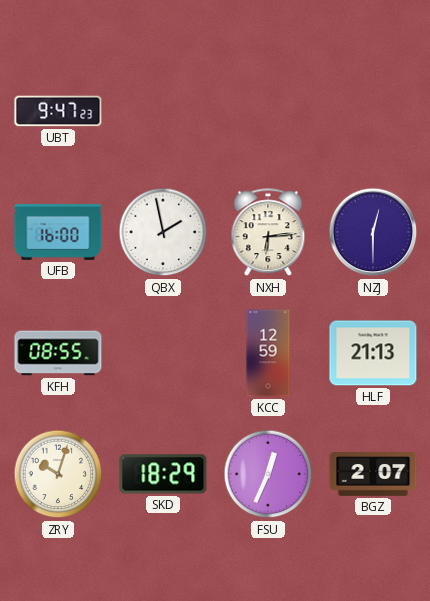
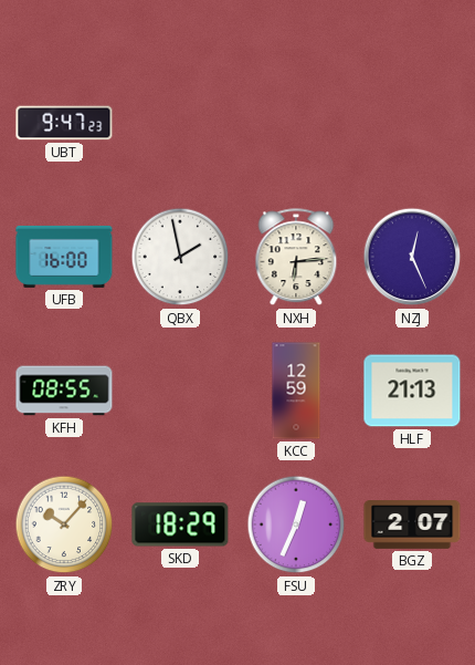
NZJ: 12:30 -> 12:26 (412, 257)
ZRY: 10:03 -> 10:07 (64, 524)
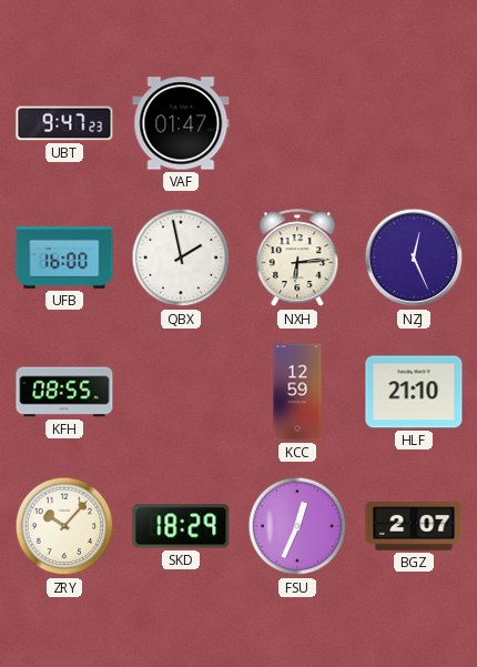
VAF: none -> 01:47 (181, 123)
HLF: 21:13 -> 21:10 (414, 392)
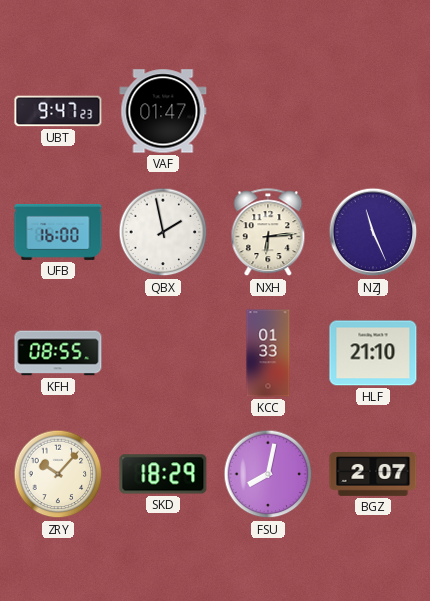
NZJ: 12:26 -> 11:26 (373, 232)
KCC: 12:59 -> 01:33 (268, 353)
FSU: 12:34 -> 8:02 (268, 474)
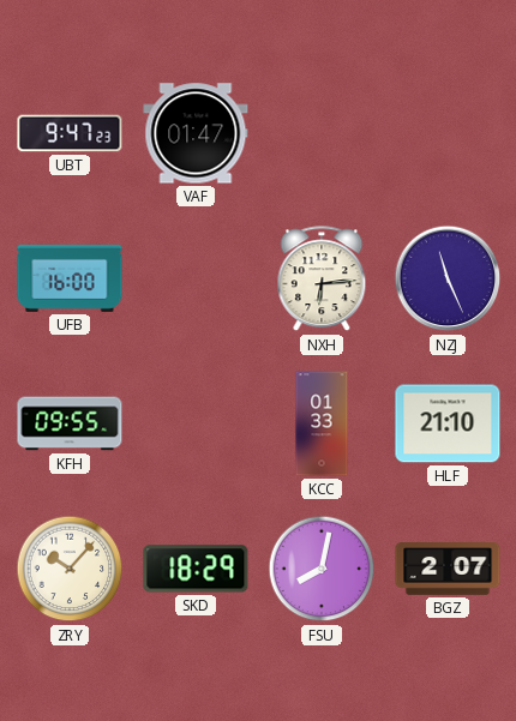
QBX: 1:58 -> none (163, 232)
KFH: 08:55 -> 09:55 (70, 423)
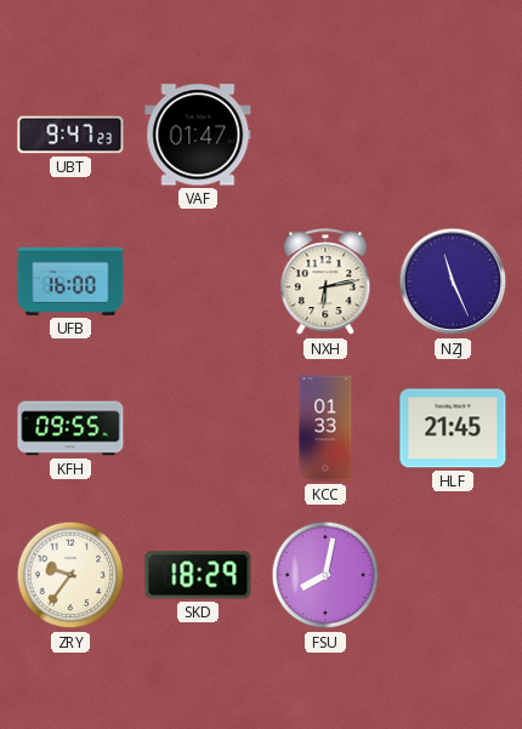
NXH: 6:14 -> 6:13 (325, 283)
HLF: 21:10 -> 21:45 (453, 428)
ZRY: 10:07 -> 9:36 (70, 575)
BGZ: 2:07 -> none (448, 569)
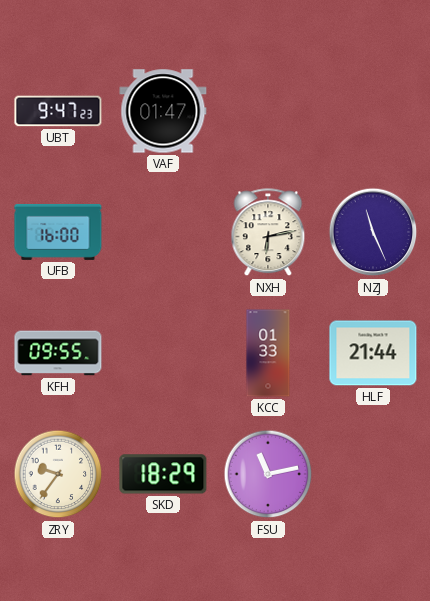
HLF: 21:45 -> 21:44 (373, 353)
FSU: 8:02 -> 11:13 (268, 474)
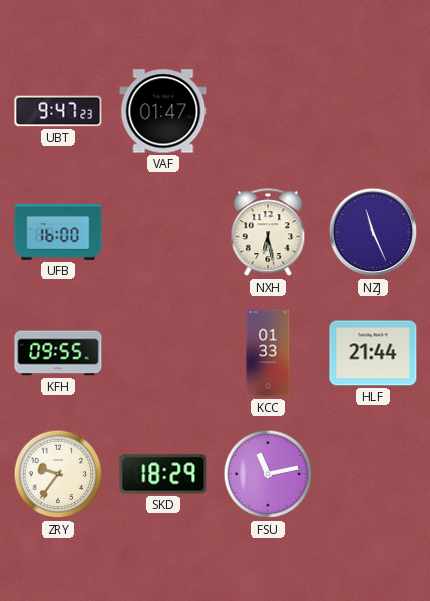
NXH: 6:13 -> 6:28 (268, 233)
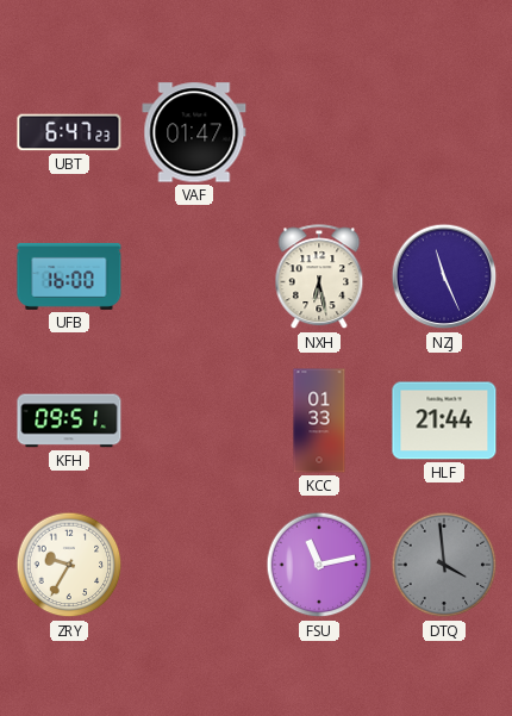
UBT: 9:47 -> 6:47 (69, 132)
KFH: 09:55 -> 09:51 (69, 421)
ZRY: 9:36 -> 9:35 (69, 565)
SKD: 18:29 -> none (163, 474)
DTQ: none -> 3:59 (444, 565)
